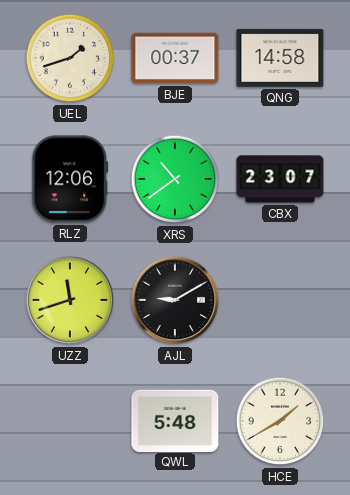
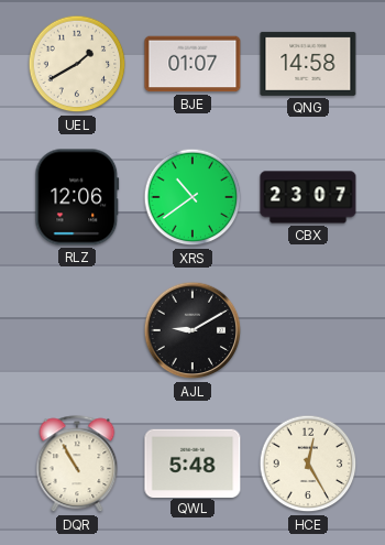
UEL: 1:42 -> 1:40 (77, 64)
BJE: 00:37 -> 01:07 (193, 64)
UZZ: 11:42 -> none (70, 300)
DQR: none -> 10:55 (77, 465)
HCE: 1:40 -> 12:25 (308, 464)
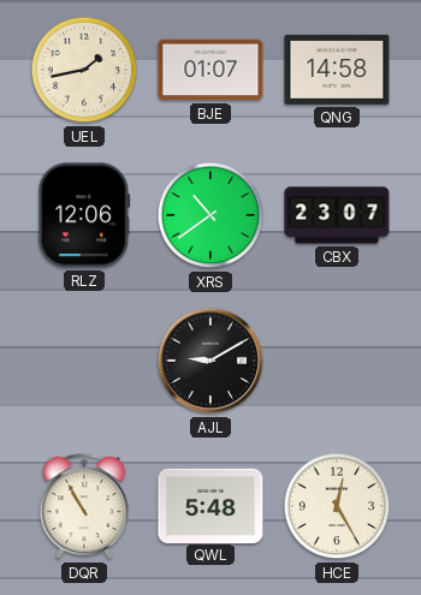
UEL: 1:40 -> 1:43 (84, 70)
